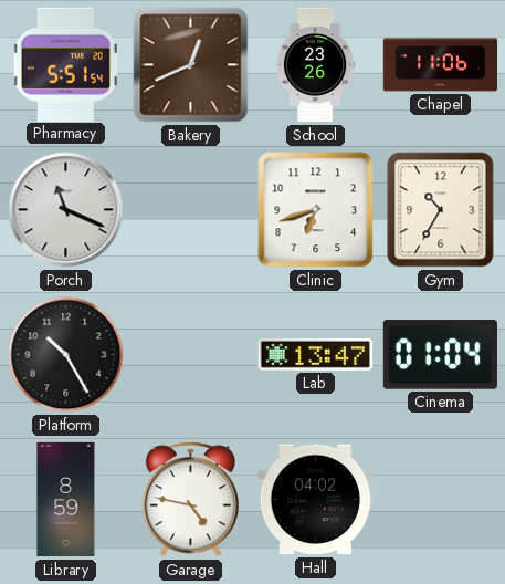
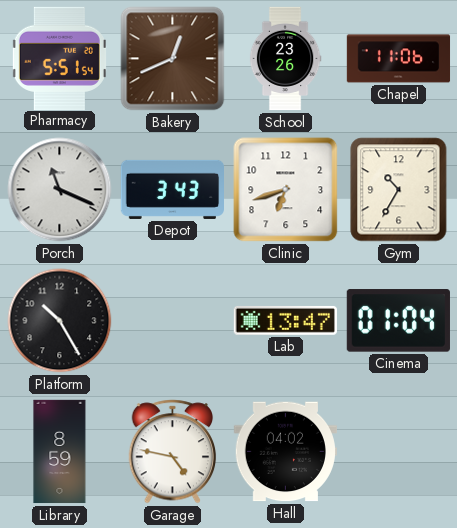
Depot: none -> 3:43 (173, 189)
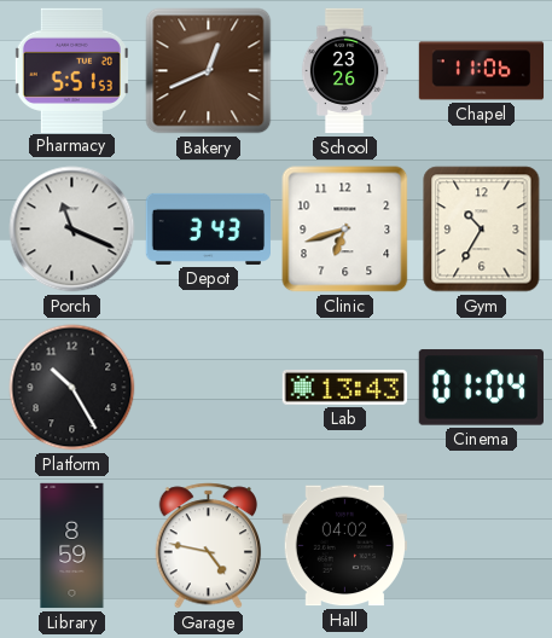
Pharmacy: 5:51:54 -> 5:51:53 (71, 70)
Lab: 13:47 -> 13:43 (344, 387)
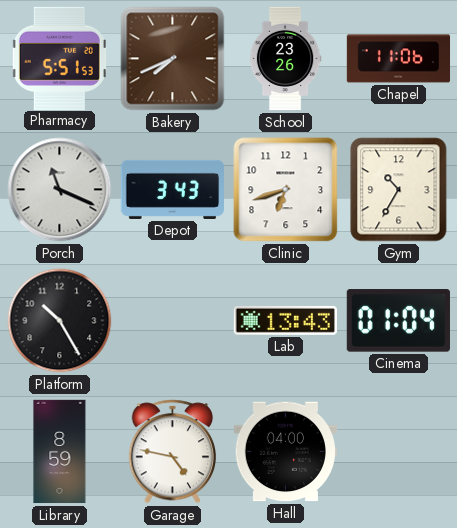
Bakery: 12:41 -> 7:41 (173, 59)
Hall: 04:02 -> 04:00 (285, 452)
